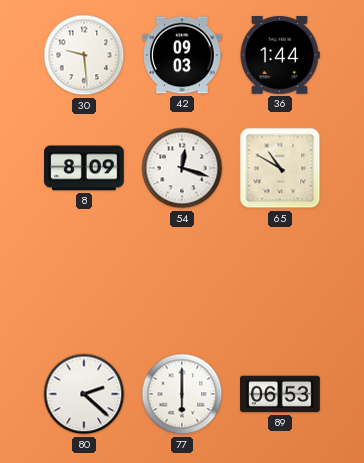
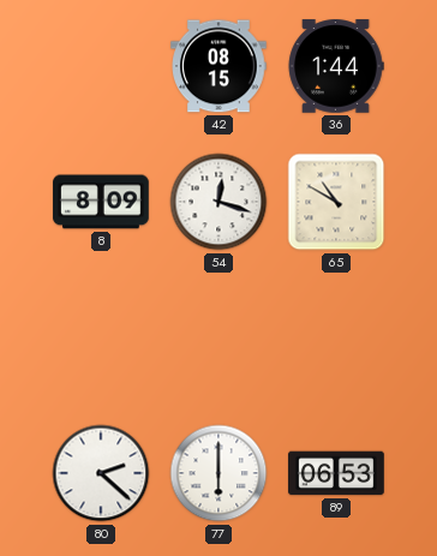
30: 9:29 -> none (84, 55)
42: 09:03 -> 08:15 (218, 66)
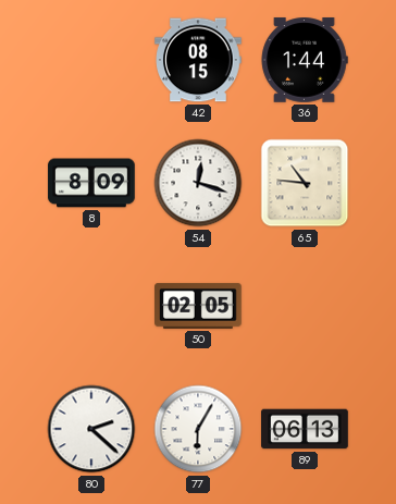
65: 10:50 -> 10:46 (305, 183)
50: none -> 02:05 (198, 306)
77: 6:00 -> 6:05 (198, 429)
89: 06:53 -> 06:13 (305, 429)
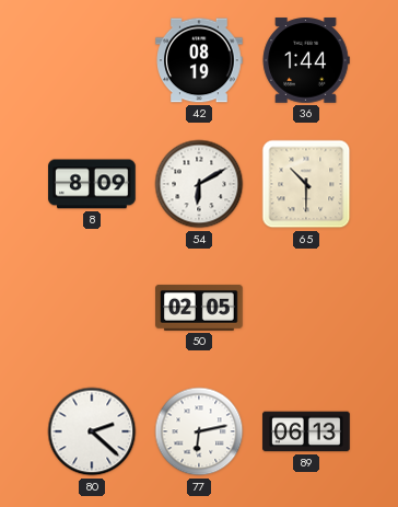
42: 08:15 -> 08:19 (199, 60)
54: 12:18 -> 6:10 (199, 184)
65: 10:46 -> 10:30 (306, 184)
77: 6:05 -> 6:13 (199, 431)
